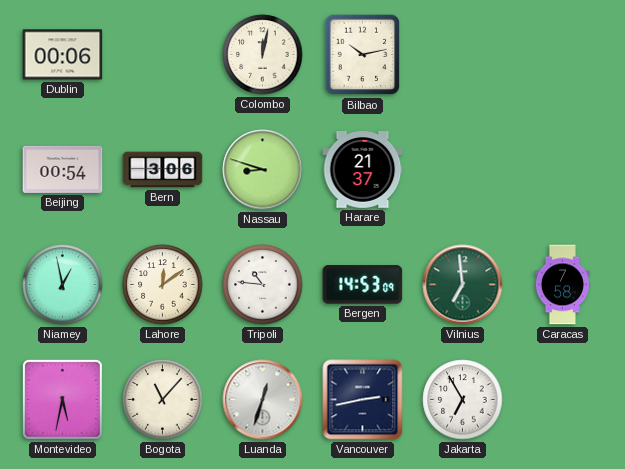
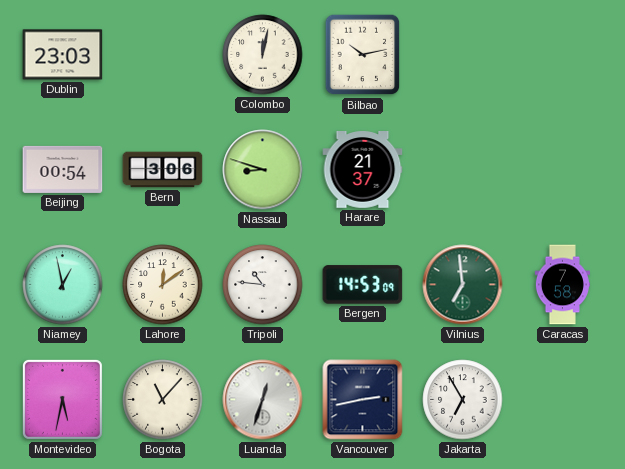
Dublin: 00:06 -> 23:03 (63, 55)
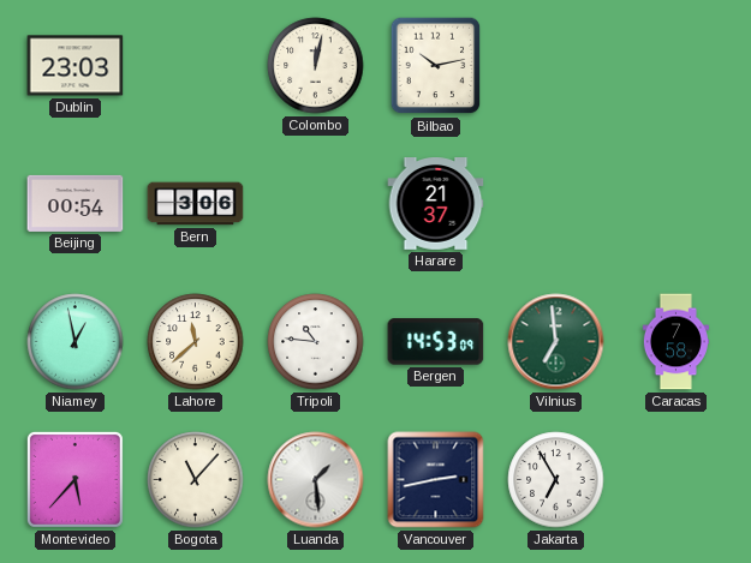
Nassau: 8:48 -> none (263, 170)
Lahore: 12:09 -> 11:38 (196, 342)
Montevideo: 5:32 -> 5:37 (74, 479)
Luanda: 12:33 -> 1:29 (316, 480)
